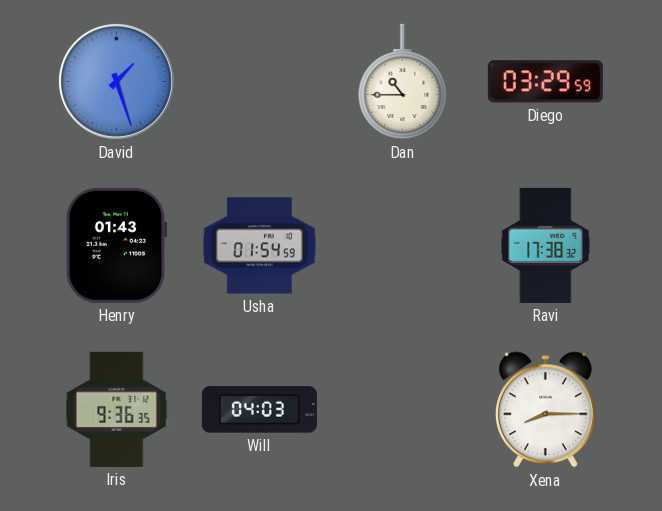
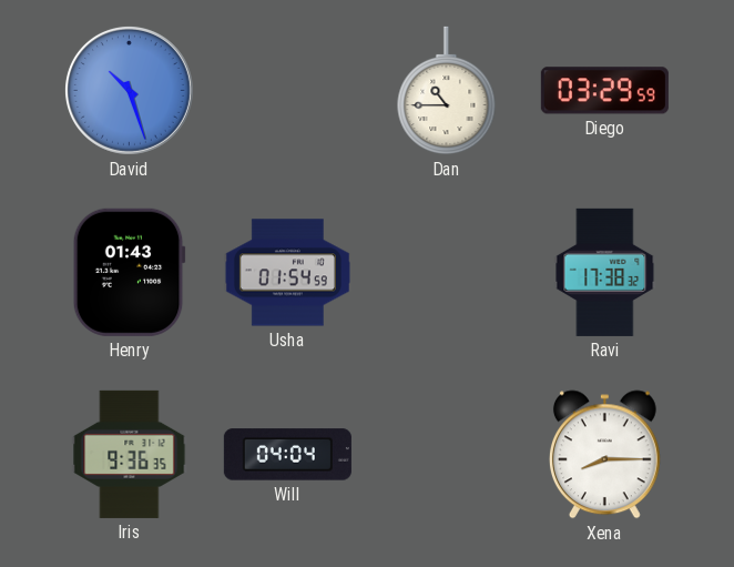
David: 1:27 -> 10:27 (129, 90)
Will: 04:03 -> 04:04 (287, 455)
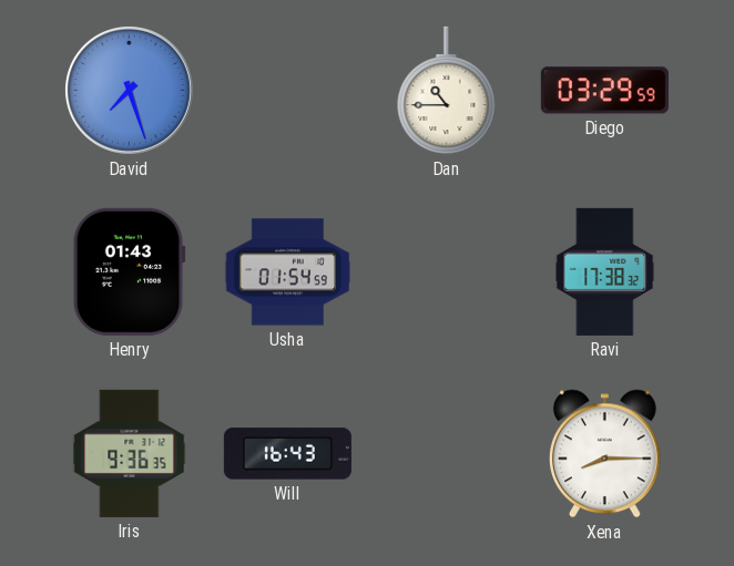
David: 10:27 -> 7:27 (129, 90)
Will: 04:04 -> 16:43 (287, 454)
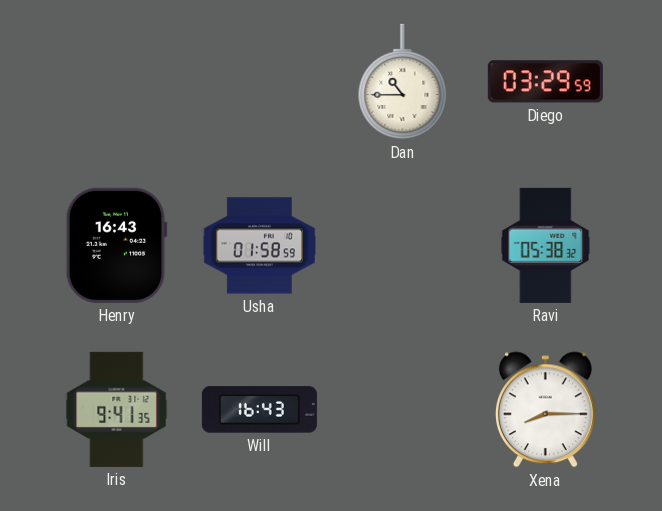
David: 7:27 -> none (129, 90)
Henry: 01:43 -> 16:43 (116, 245)
Usha: 01:54 -> 01:58 (259, 246)
Ravi: 17:38 -> 05:38 (546, 245)
Iris: 9:36 -> 9:41 (117, 409)
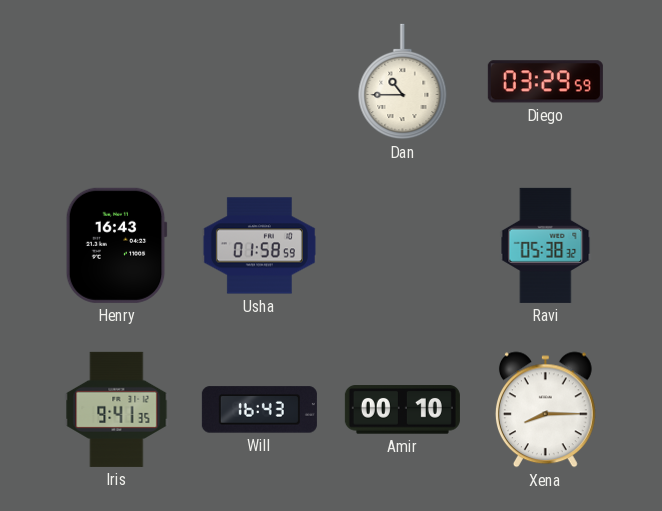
Amir: none -> 00:10 (402, 410)
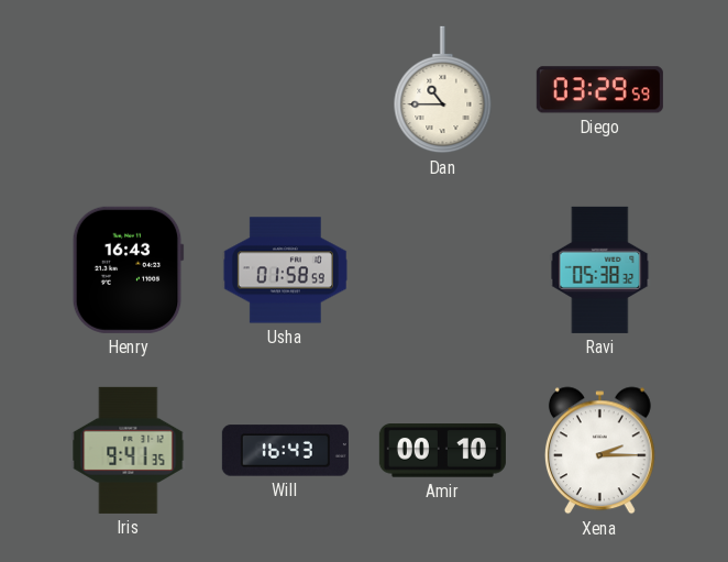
Xena: 8:15 -> 2:15 (599, 451)
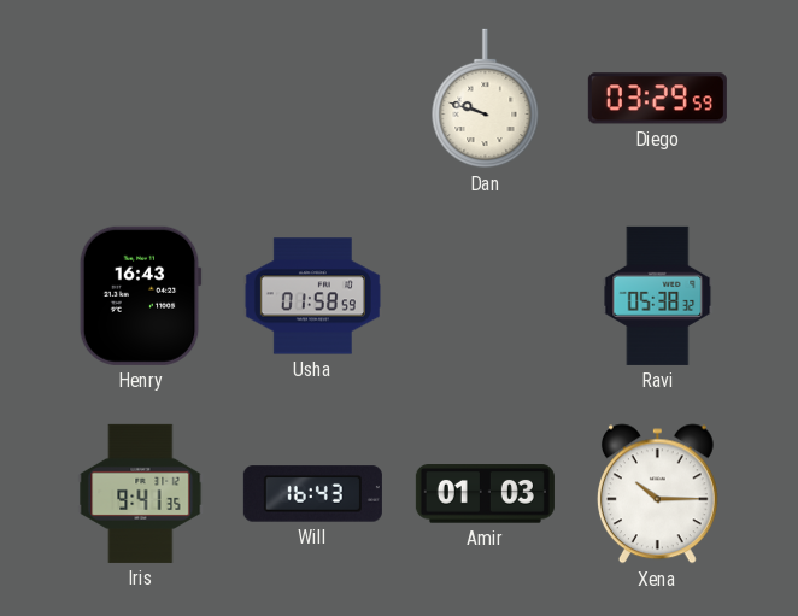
Dan: 10:45 -> 9:48 (486, 99)
Amir: 00:10 -> 01:03 (485, 494)
Xena: 2:15 -> 10:15 (657, 494)
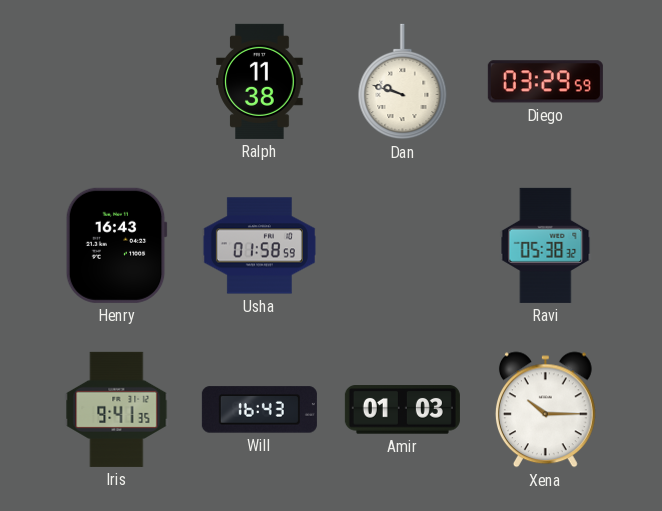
Ralph: none -> 11:38 (260, 81)
